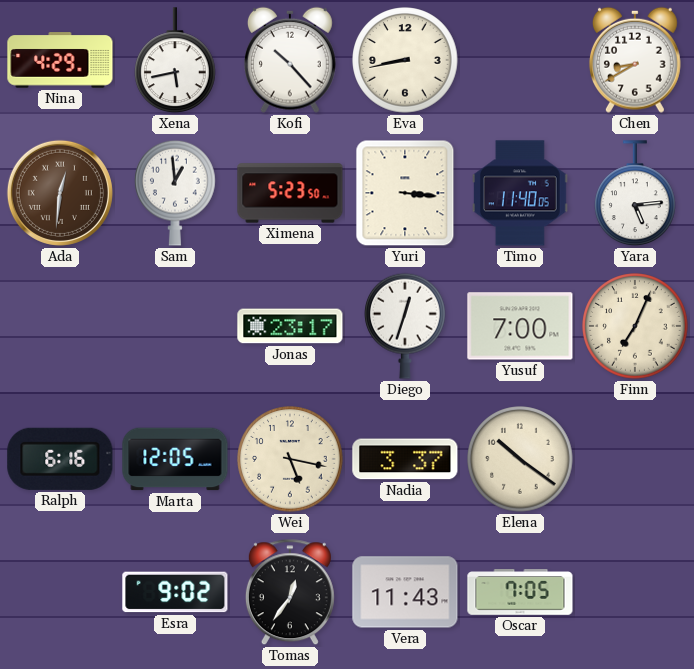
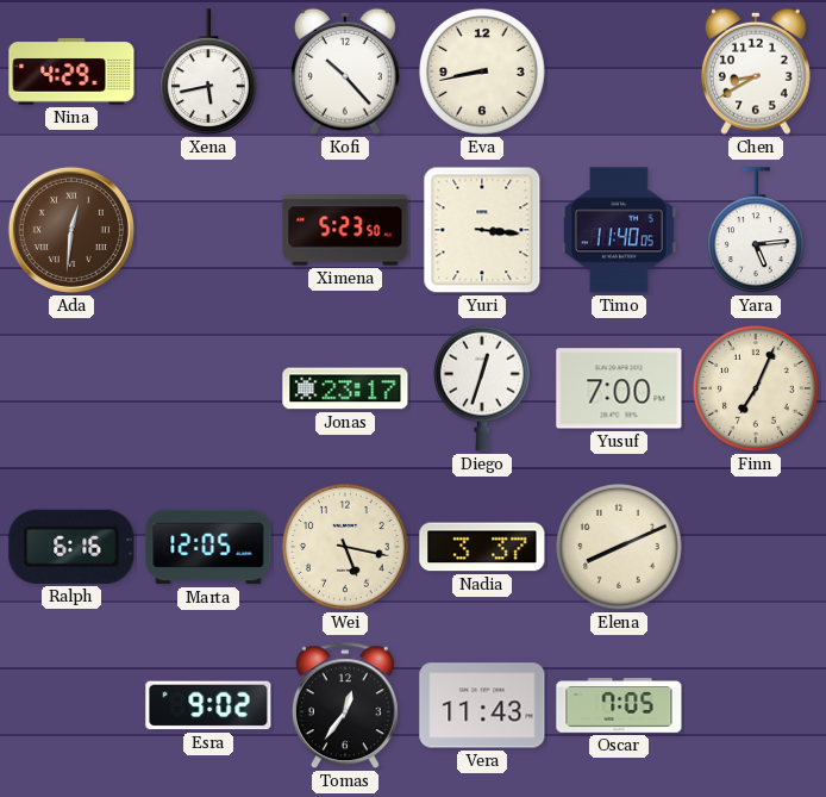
Sam: 12:59 -> none (176, 193)
Elena: 10:21 -> 8:11 (619, 547)
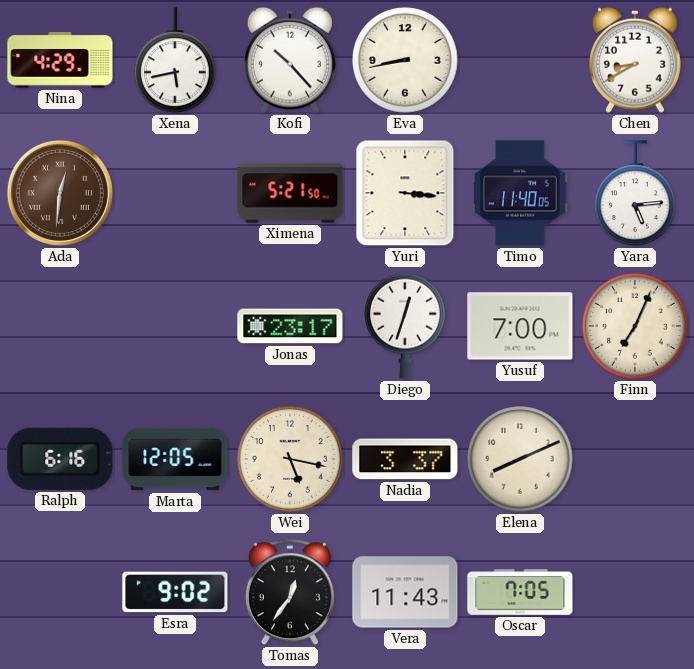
Ximena: 5:23 -> 5:21 (290, 193)
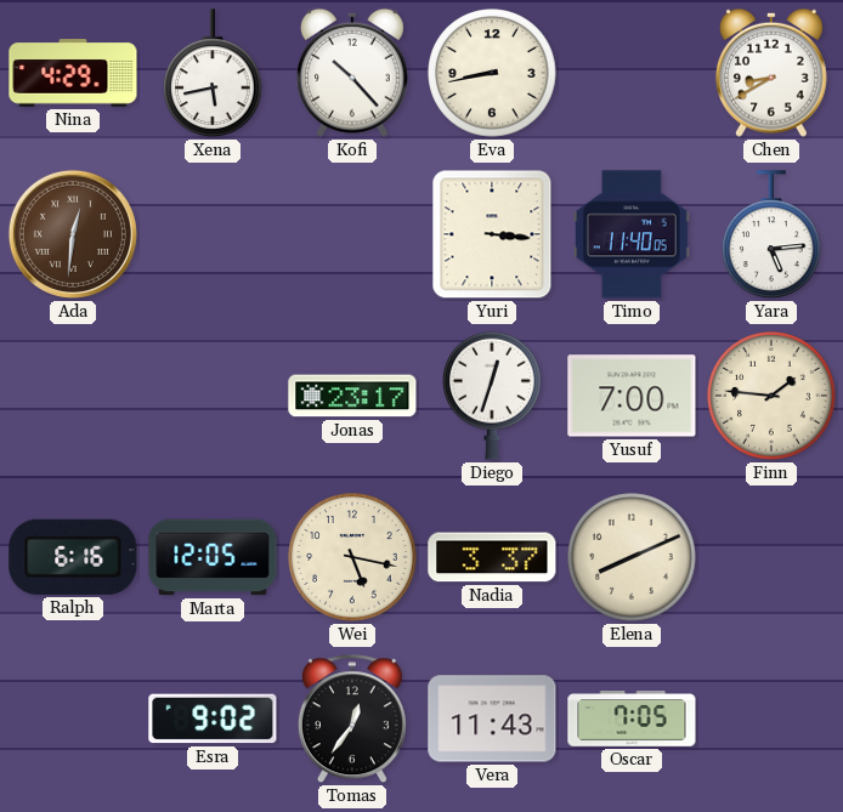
Ximena: 5:21 -> none (290, 193)
Finn: 7:04 -> 1:46 (771, 396)
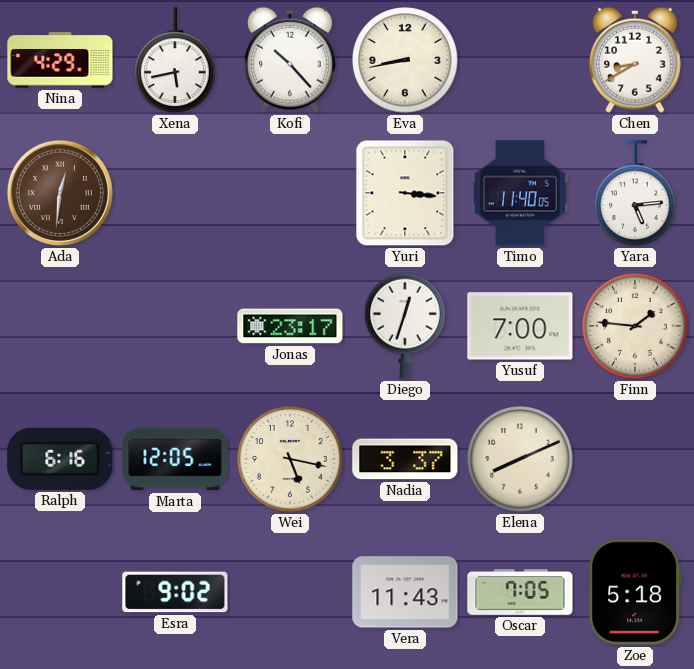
Tomas: 12:36 -> none (352, 720)
Zoe: none -> 5:18 (635, 592)
